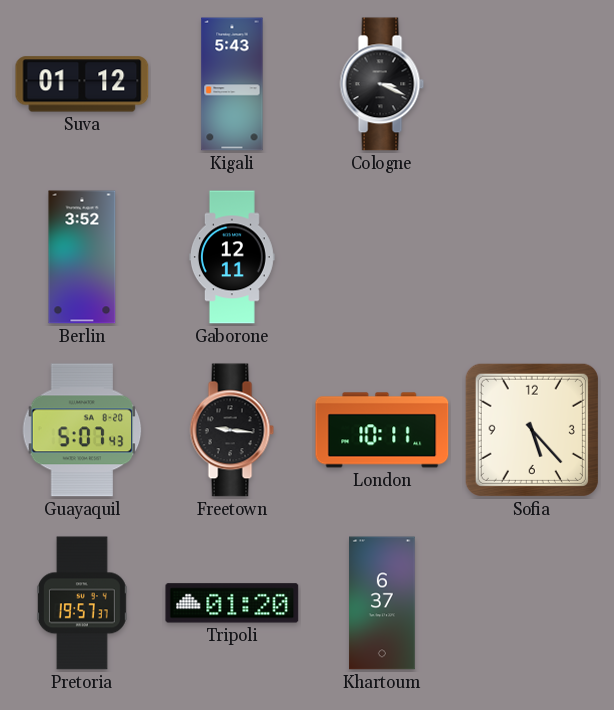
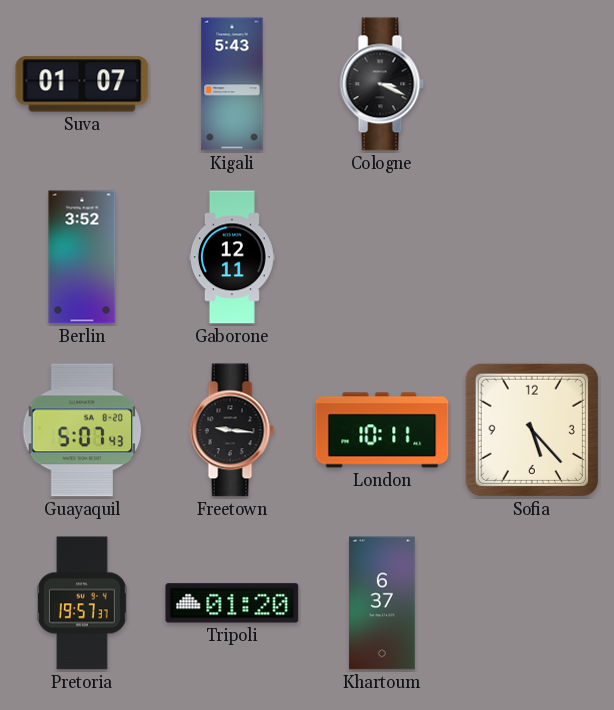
Suva: 01:12 -> 01:07 (82, 84)
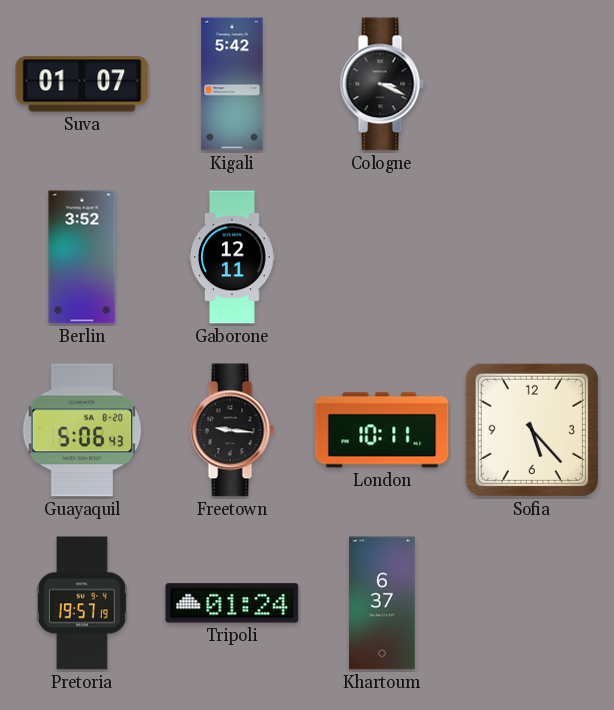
Kigali: 5:43 -> 5:42 (232, 84)
Guayaquil: 5:07 -> 5:06 (82, 430)
Pretoria: 19:57:37 -> 19:57:19 (82, 603)
Tripoli: 01:20 -> 01:24 (232, 603)
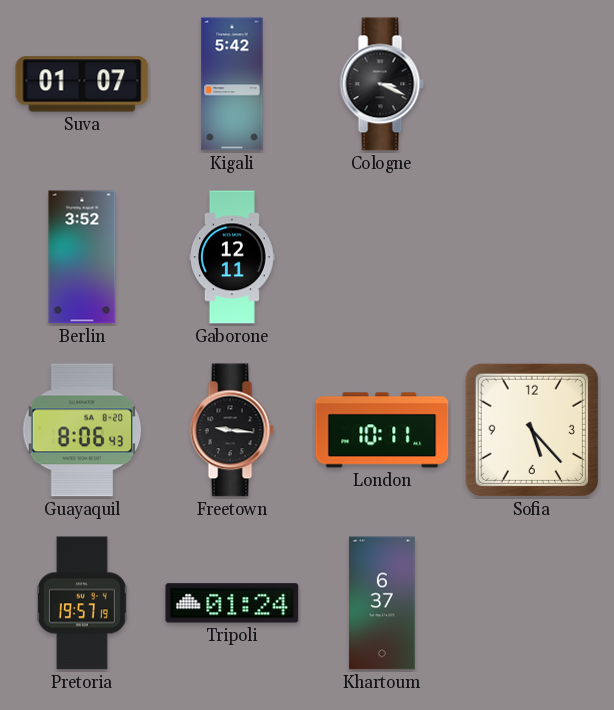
Guayaquil: 5:06 -> 8:06 (82, 430)
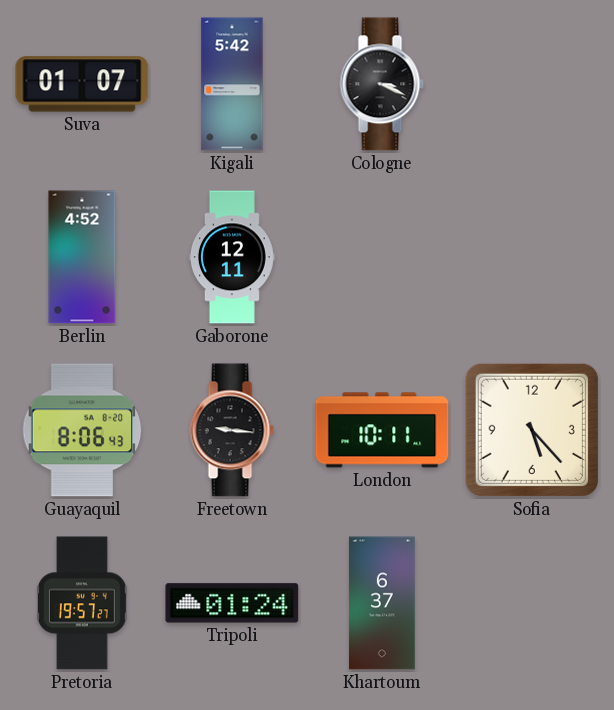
Berlin: 3:52 -> 4:52 (82, 257)
Pretoria: 19:57:19 -> 19:57:27 (82, 603)
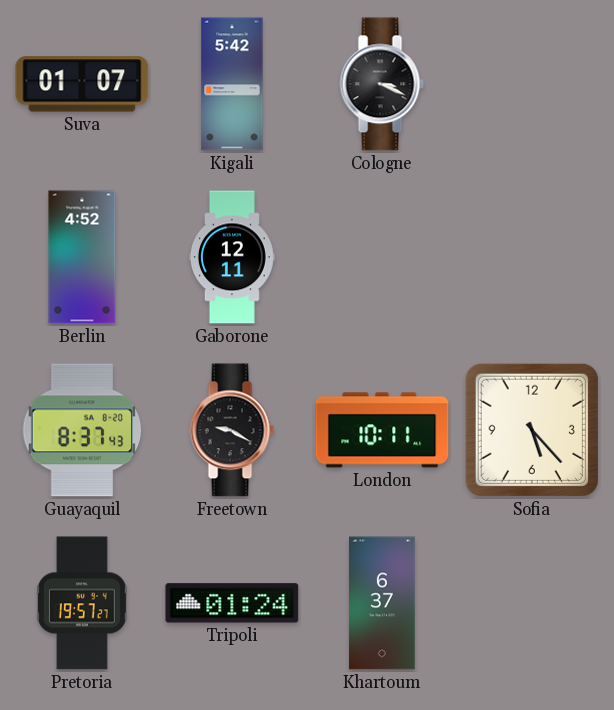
Guayaquil: 8:06 -> 8:37 (82, 430)
Freetown: 9:16 -> 9:20 (232, 430)
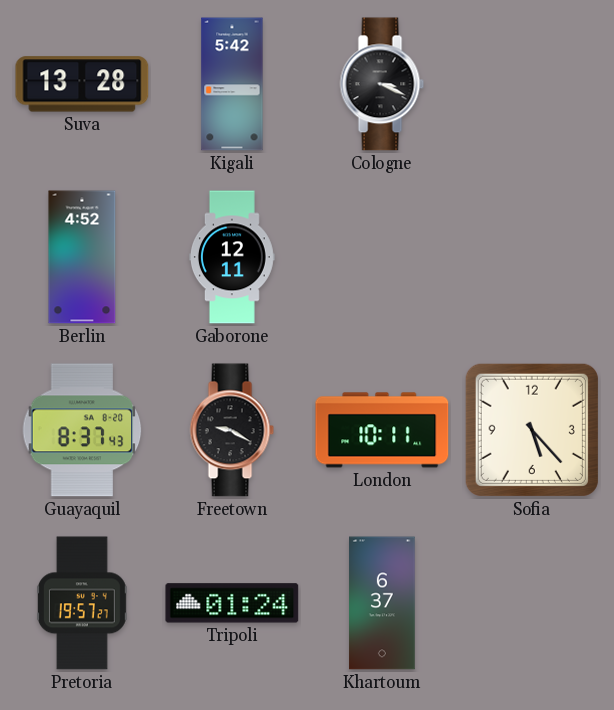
Suva: 01:07 -> 13:28 (82, 84)
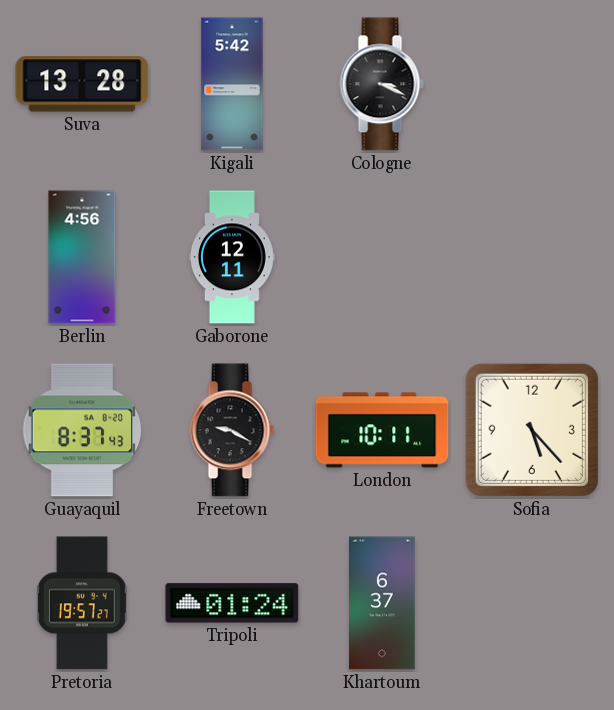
Berlin: 4:52 -> 4:56 (82, 257)
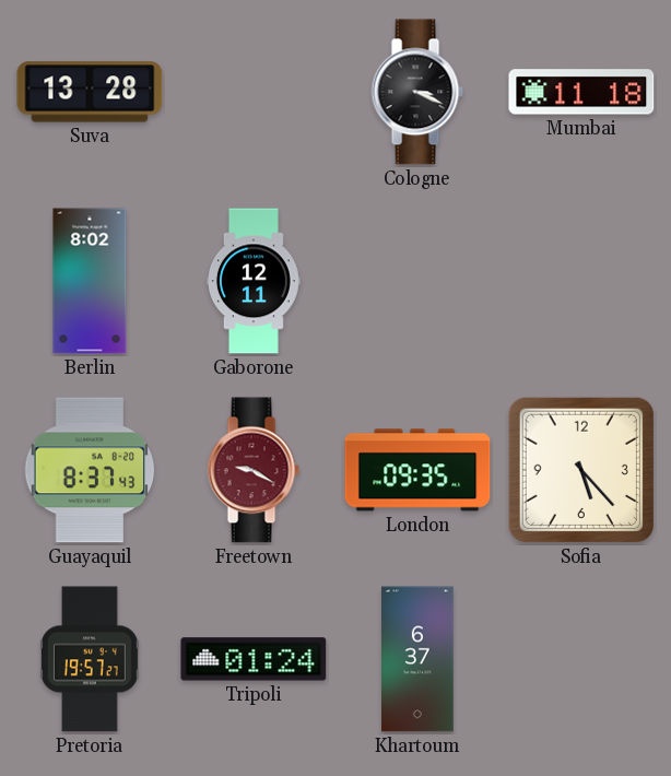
Kigali: 5:42 -> none (232, 84)
Mumbai: none -> 11:18 (581, 92)
Berlin: 4:56 -> 8:02 (90, 281)
Freetown dial: black -> burgundy (254, 470)
London: 10:11 -> 09:35 (417, 470)
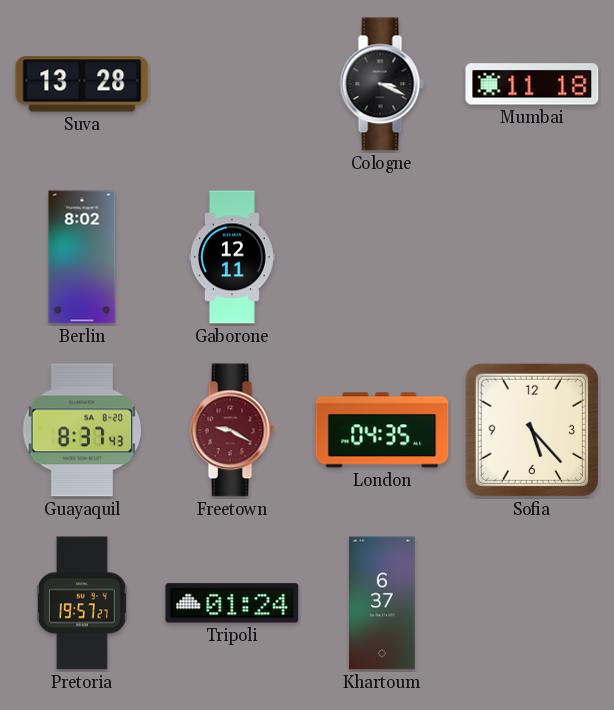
London: 09:35 -> 04:35 (382, 430)
